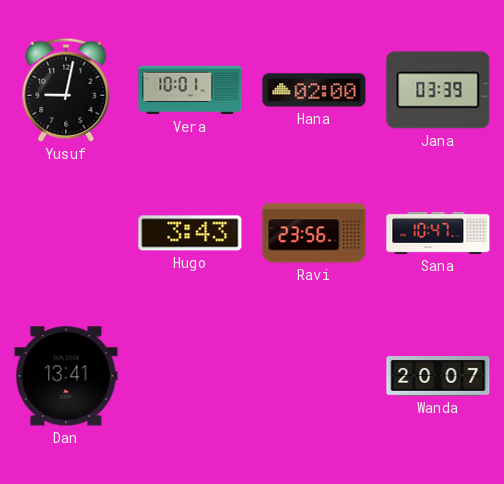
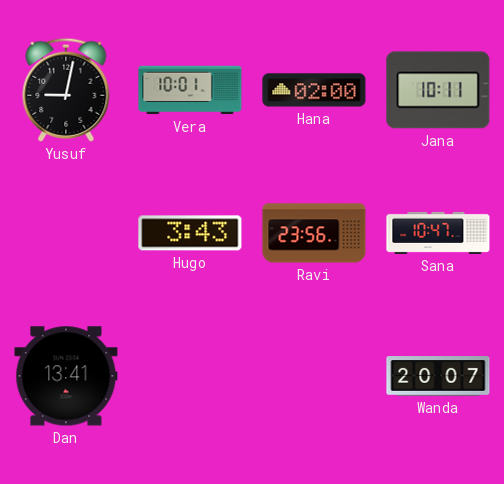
Jana: 03:39 -> 10:11 (438, 90)
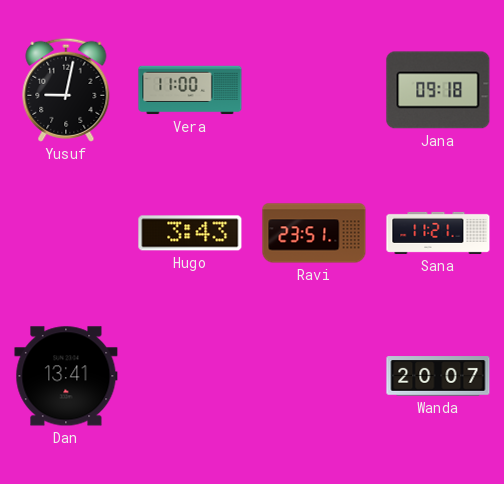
Vera: 10:01 -> 11:00 (190, 90)
Hana: 02:00 -> none (314, 90)
Jana: 10:11 -> 09:18 (438, 90)
Ravi: 23:56 -> 23:51 (314, 233)
Sana: 10:47 -> 11:21 (438, 233)
